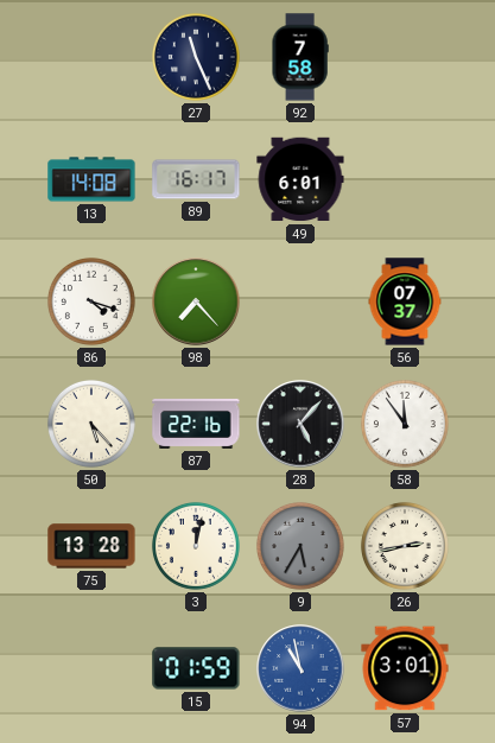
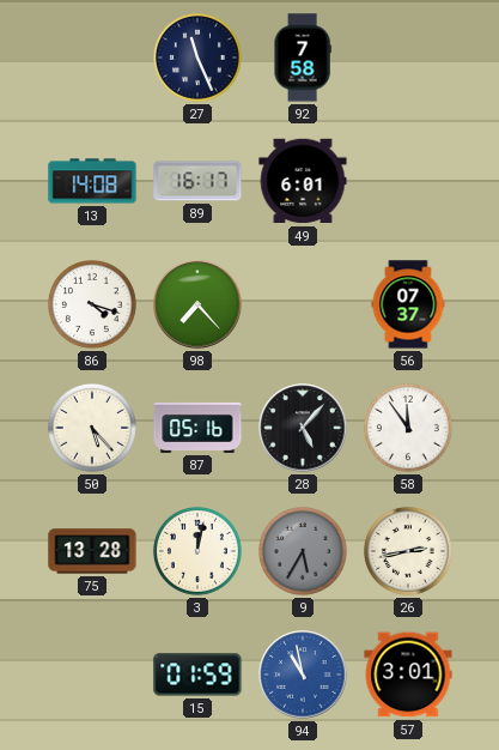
87: 22:16 -> 05:16 (197, 428)
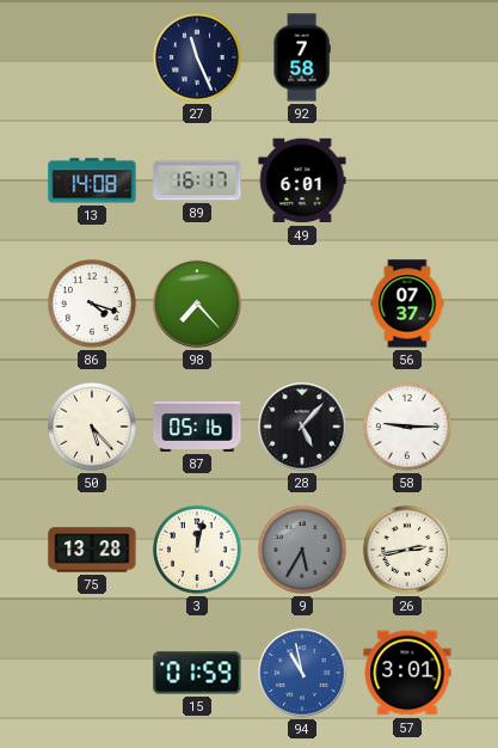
58: 11:54 -> 9:15 (407, 427)
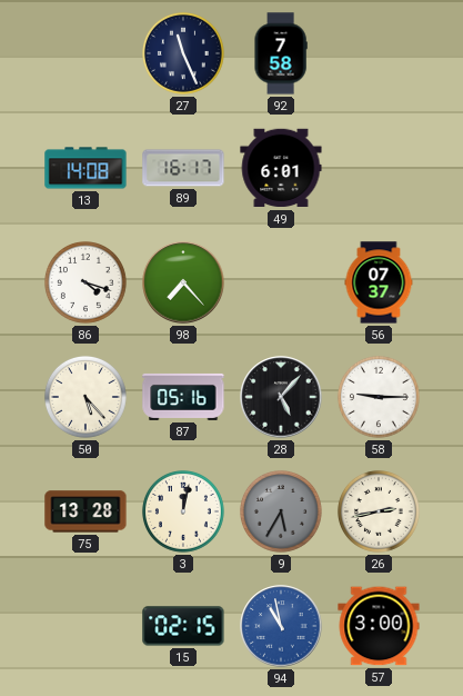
15: 01:59 -> 02:15 (183, 626)
57: 3:01 -> 3:00 (379, 626)
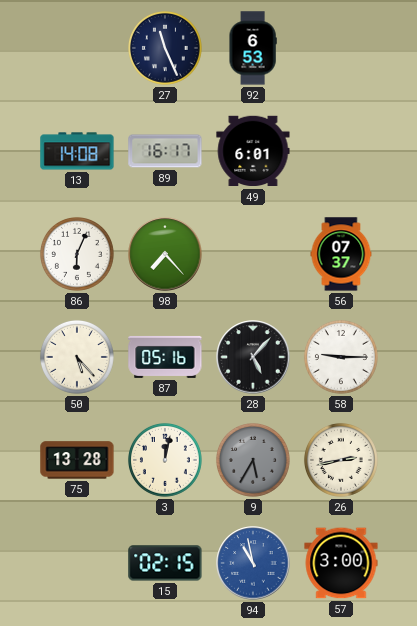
92: 7:58 -> 6:53 (253, 48)
86: 4:18 -> 6:04 (77, 254)
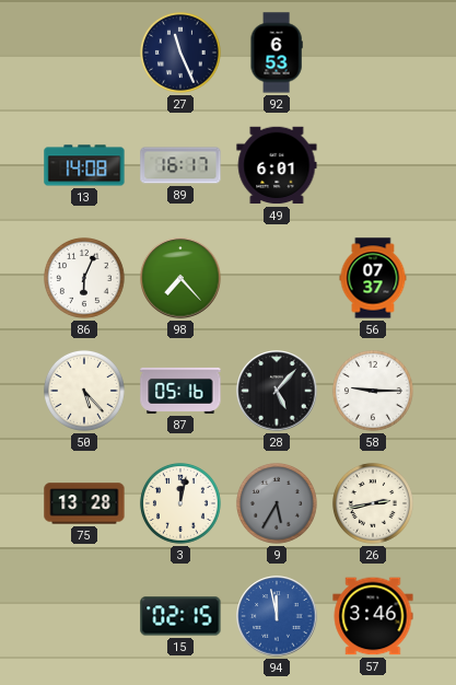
94: 10:58 -> 11:58 (277, 616)
57: 3:00 -> 3:46 (373, 616)
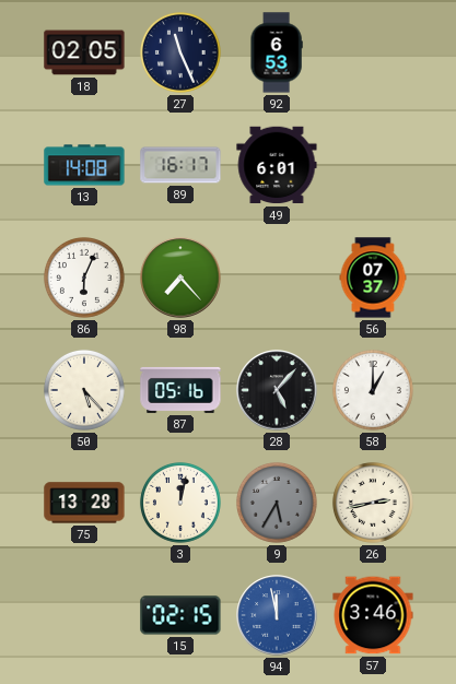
18: none -> 02:05 (84, 52)
58: 9:15 -> 1:00 (373, 390)
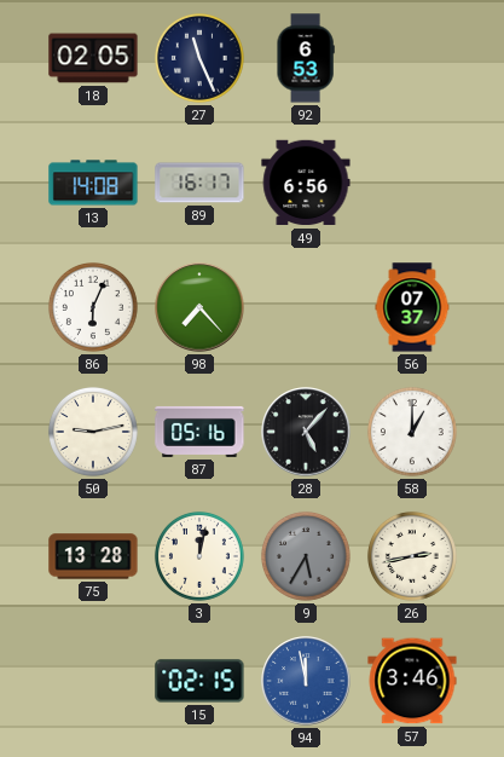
49: 6:01 -> 6:56 (306, 183)
50: 5:23 -> 9:13 (93, 432)
